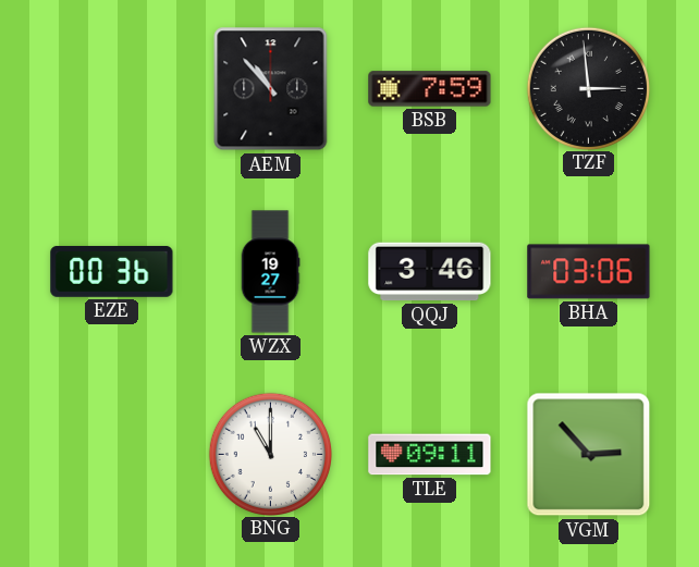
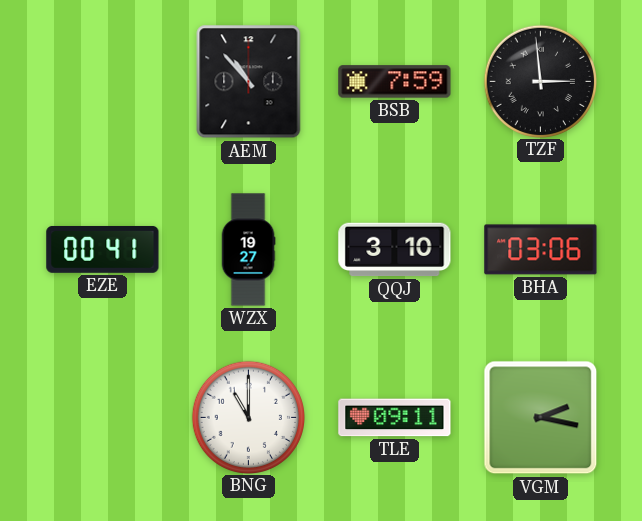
EZE: 00:36 -> 00:41 (103, 249)
QQJ: 3:46 -> 3:10 (395, 250)
VGM: 2:53 -> 2:17 (541, 418)
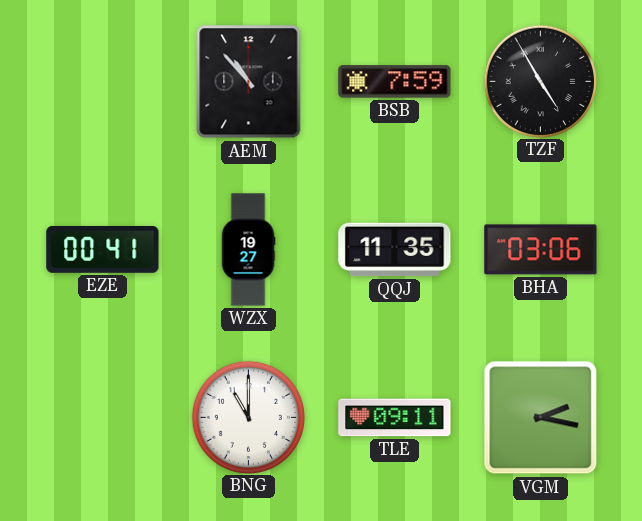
TZF: 2:59 -> 4:55 (540, 81)
QQJ: 3:10 -> 11:35 (395, 250)
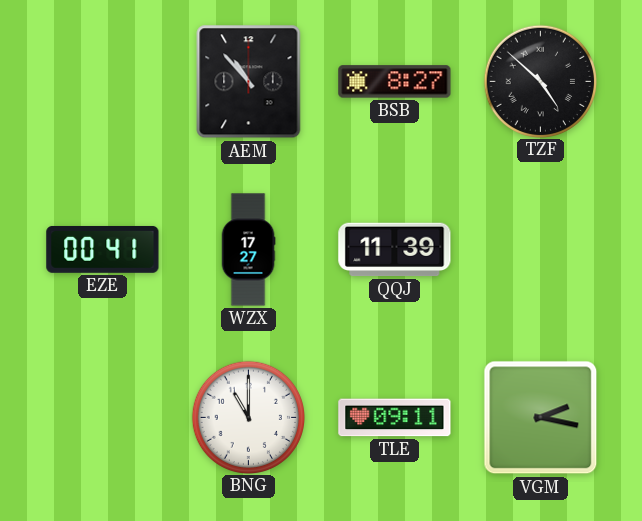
BSB: 7:59 -> 8:27 (395, 82)
TZF: 4:55 -> 4:52 (540, 81)
WZX: 19:27 -> 17:27 (248, 250)
QQJ: 11:35 -> 11:39 (395, 250)
BHA: 03:06 -> none (541, 250)
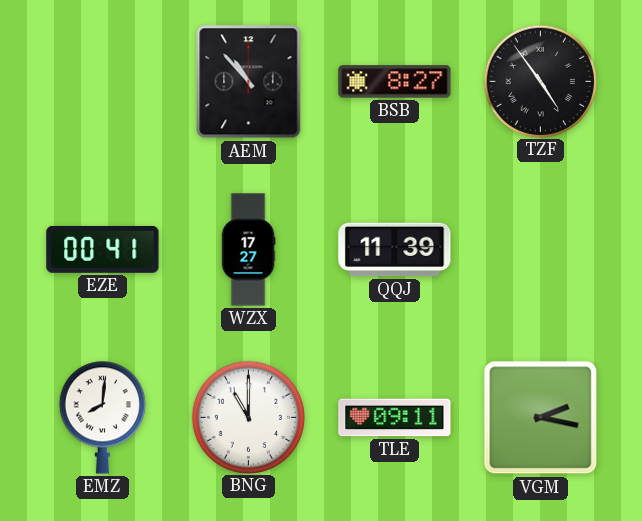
TZF: 4:52 -> 4:54 (540, 81)
EMZ: none -> 8:01 (102, 417)
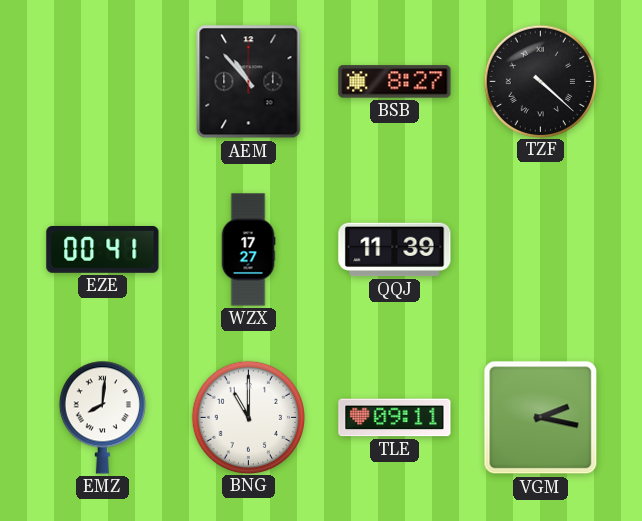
TZF: 4:54 -> 4:22 (540, 81)
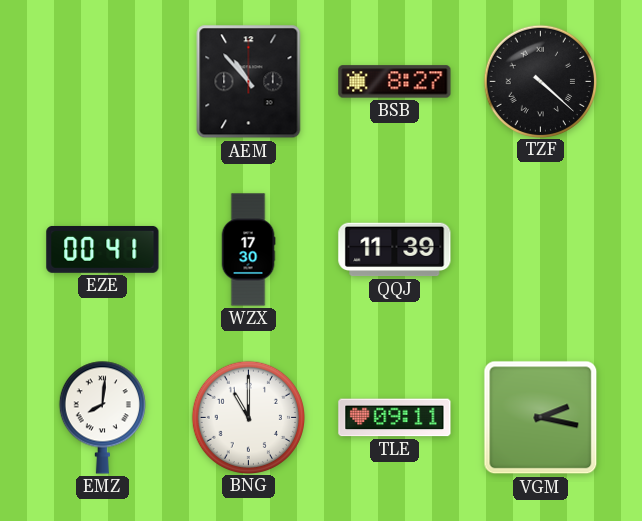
WZX: 17:27 -> 17:30 (248, 250)
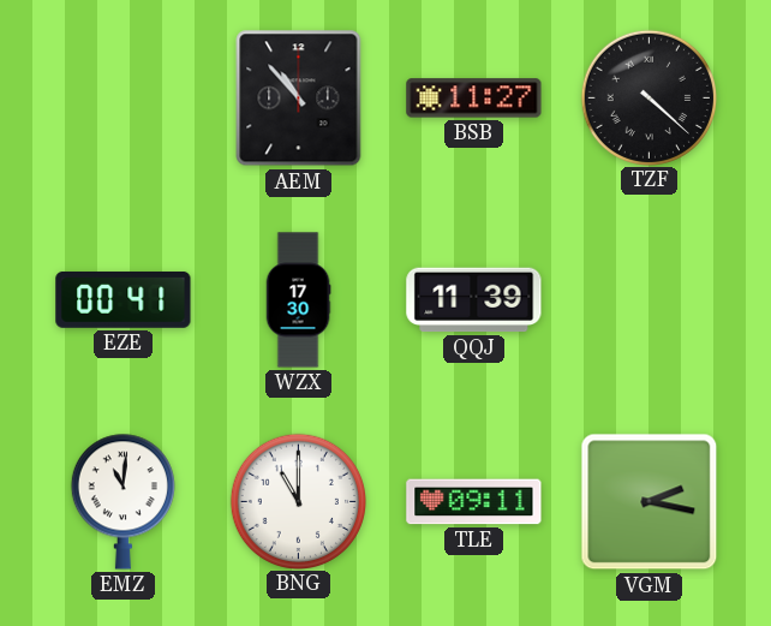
BSB: 8:27 -> 11:27 (474, 99)
EMZ: 8:01 -> 11:01 (122, 501)
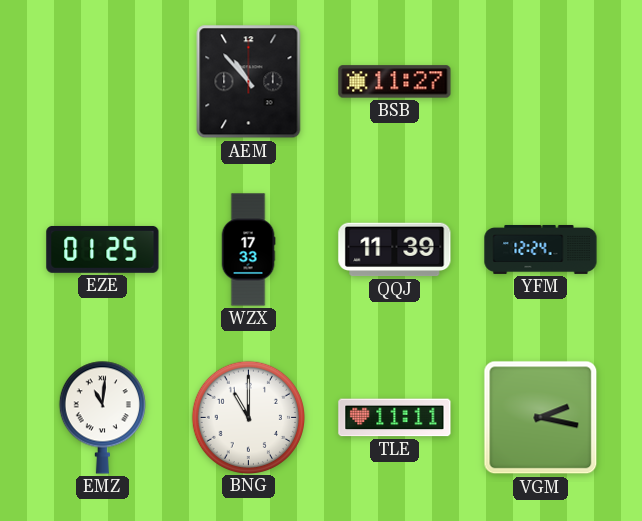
TZF: 4:22 -> none (649, 97)
EZE: 00:41 -> 01:25 (103, 249)
WZX: 17:30 -> 17:33 (248, 250)
YFM: none -> 12:24 (541, 249)
TLE: 09:11 -> 11:11 (395, 418)
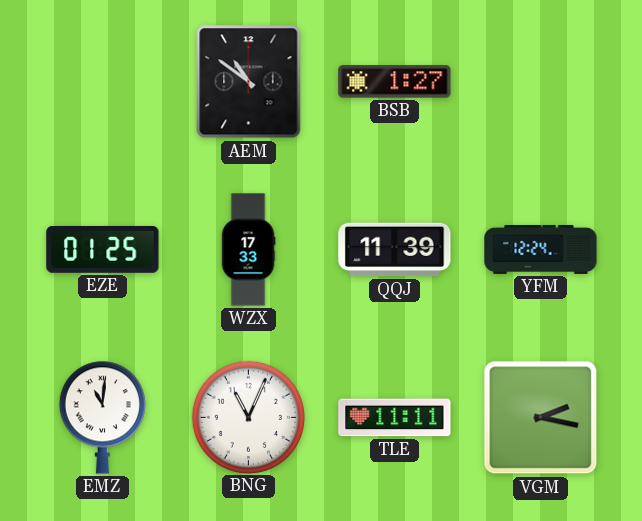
AEM: 10:53 -> 10:51 (249, 82)
BSB: 11:27 -> 1:27 (395, 82)
BNG: 11:00 -> 11:04 (248, 417)
